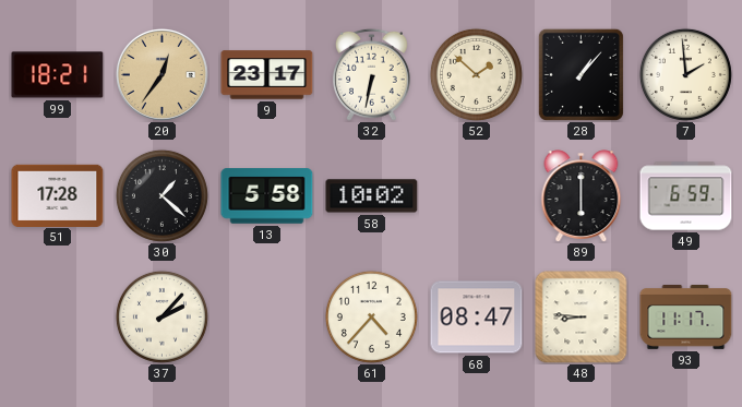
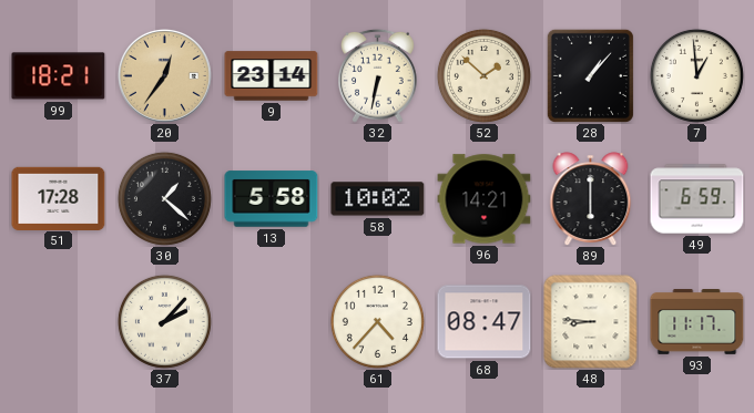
9: 23:17 -> 23:14 (272, 76)
7: 1:59 -> 12:59 (696, 75)
96: none -> 14:21 (485, 199)
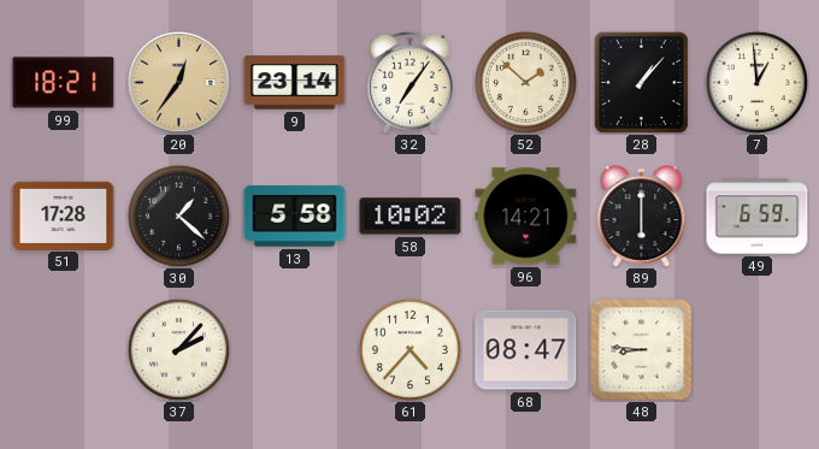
32: 6:32 -> 7:06 (411, 82)
93: 11:17 -> none (697, 322)
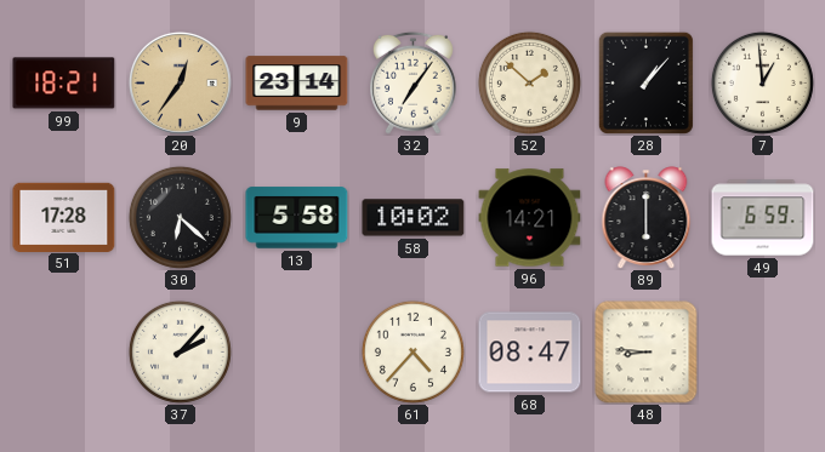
30: 1:22 -> 6:22 (180, 217)
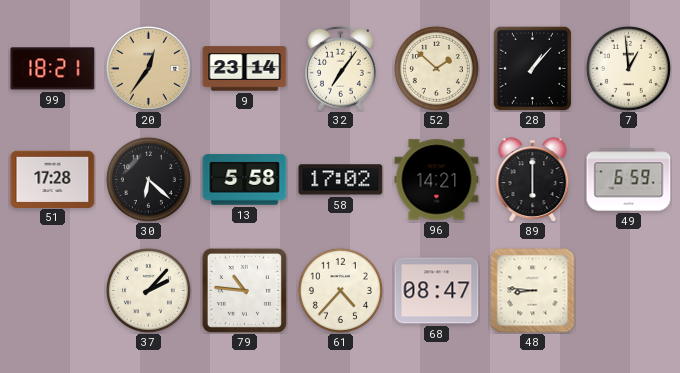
58: 10:02 -> 17:02 (341, 180)
79: none -> 10:46 (244, 290)
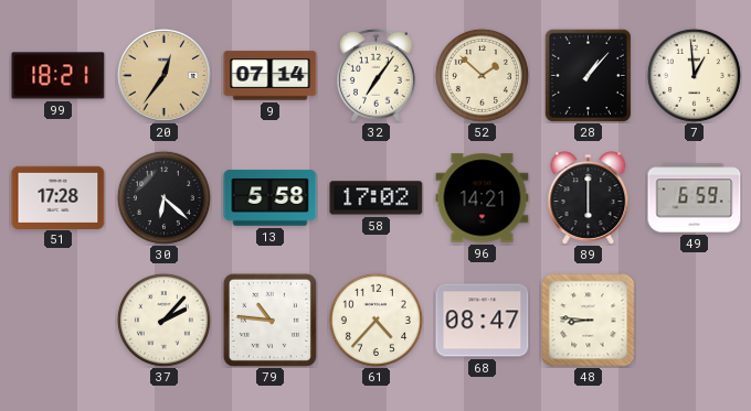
9: 23:14 -> 07:14 (271, 76)
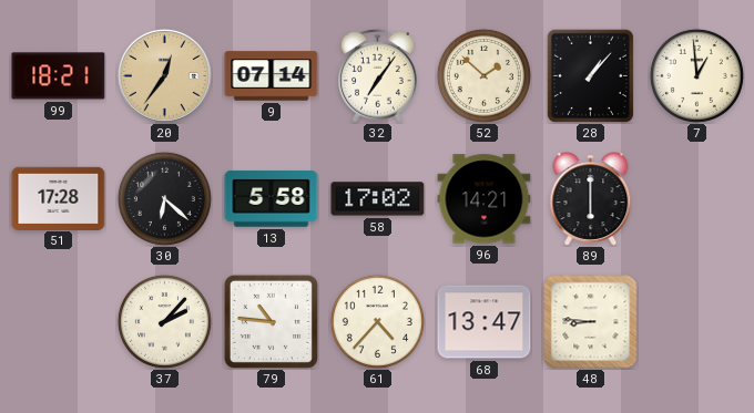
49: 6:59 -> none (695, 198)
68: 08:47 -> 13:47 (485, 322)
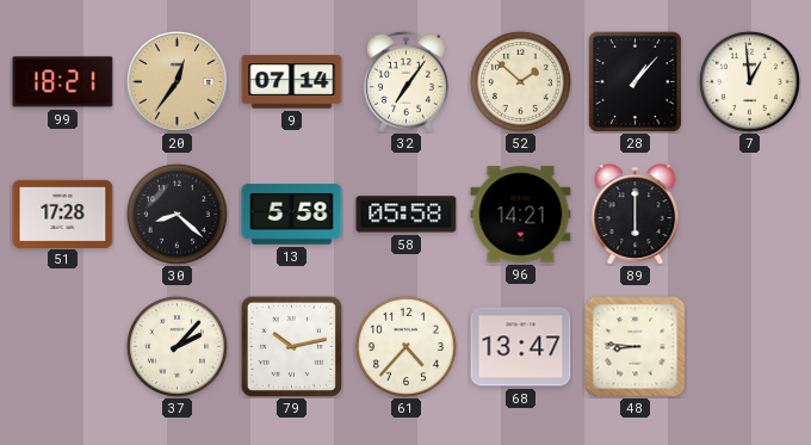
30: 6:22 -> 8:22 (177, 214)
58: 17:02 -> 05:58 (407, 215)
79: 10:46 -> 10:13 (291, 346)
